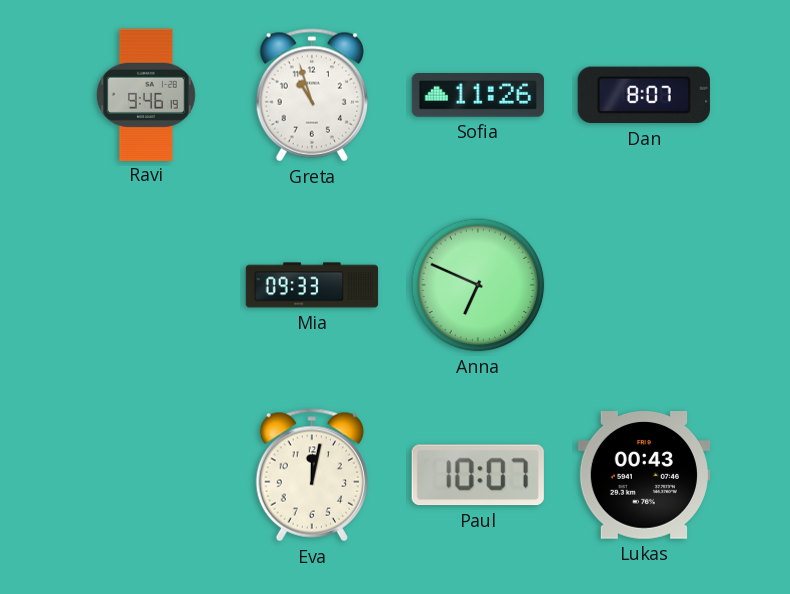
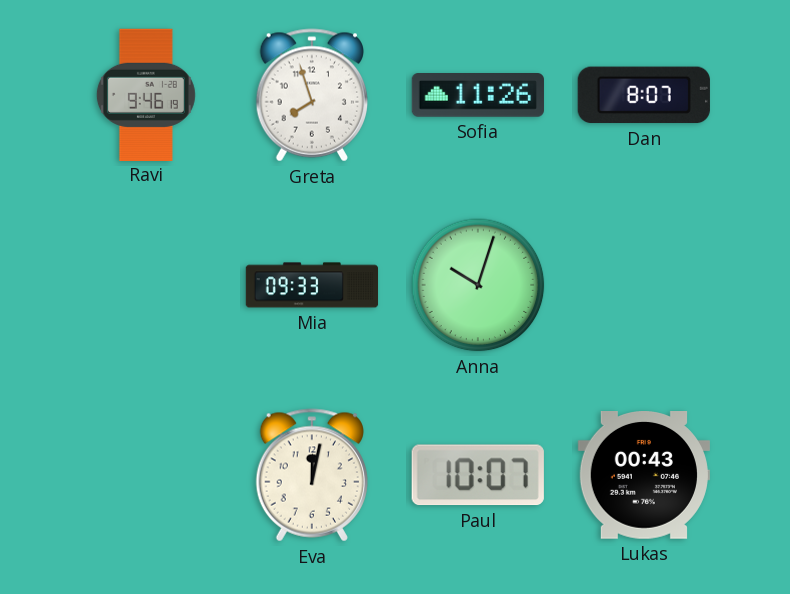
Greta: 10:57 -> 7:57 (312, 95)
Anna: 6:49 -> 10:03 (478, 285)
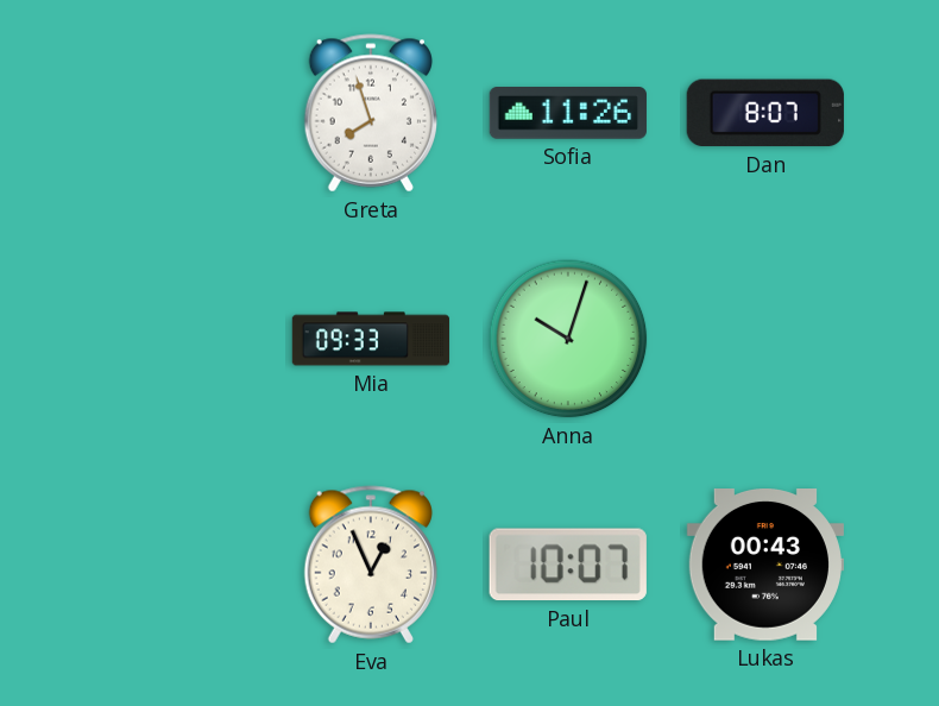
Ravi: 9:46 -> none (146, 94)
Eva: 12:02 -> 12:56 (371, 565)
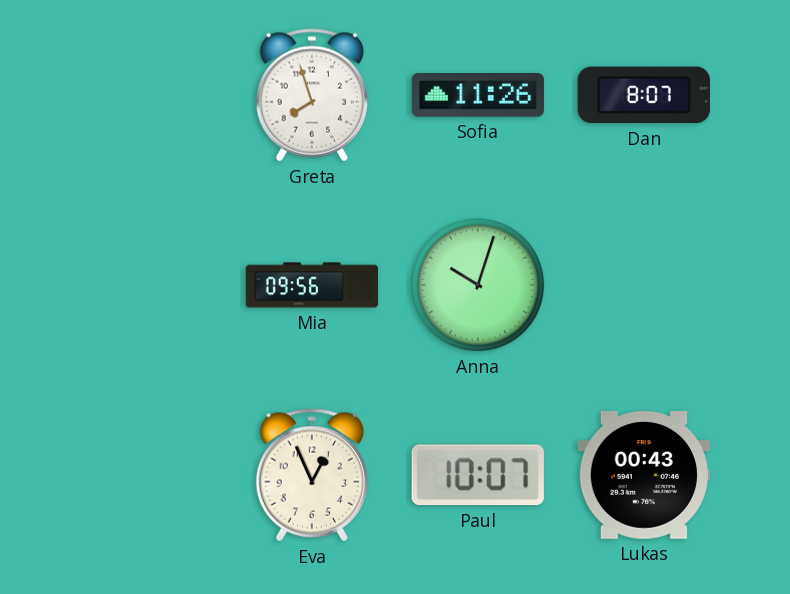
Mia: 09:33 -> 09:56 (312, 285)
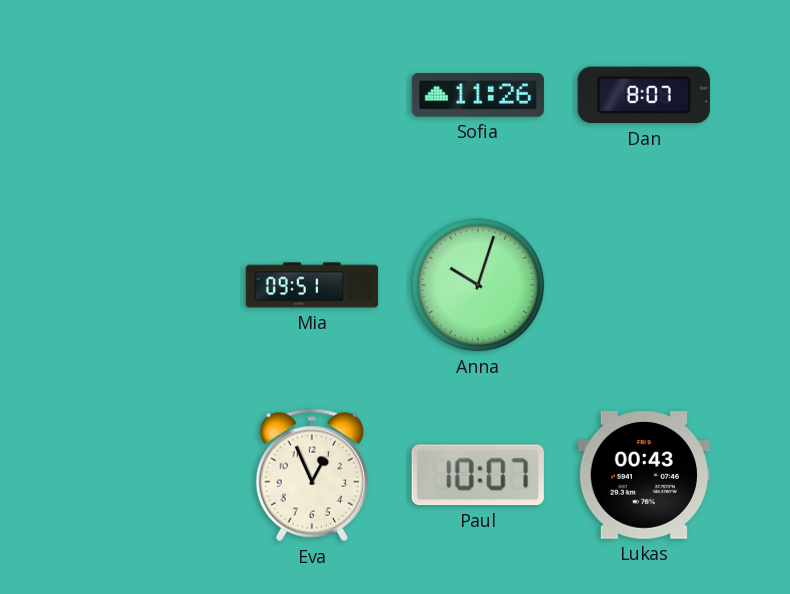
Greta: 7:57 -> none (312, 95)
Mia: 09:56 -> 09:51 (312, 285)
